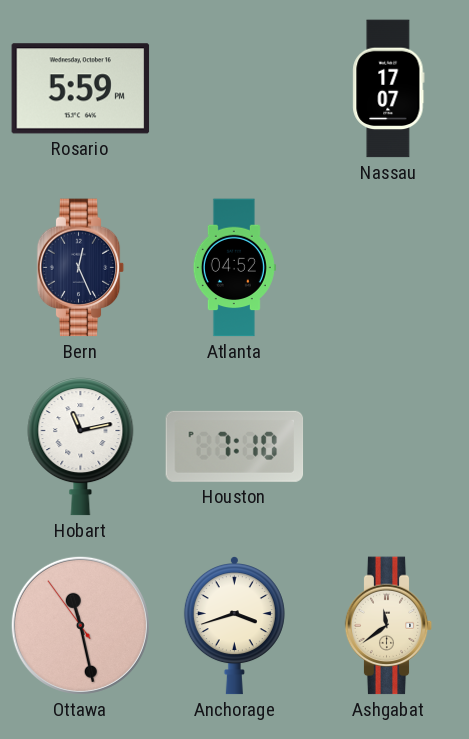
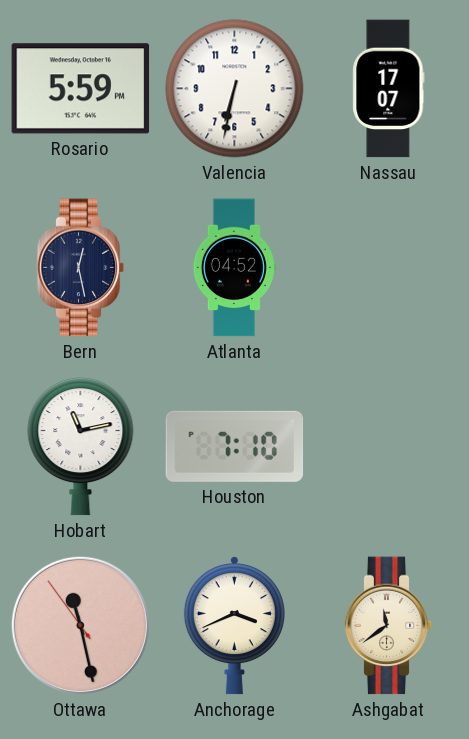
Valencia: none -> 6:32 (235, 89)
Bern: 12:26 -> 12:28 (81, 268)
Anchorage: 3:42 -> 3:41 (234, 626)
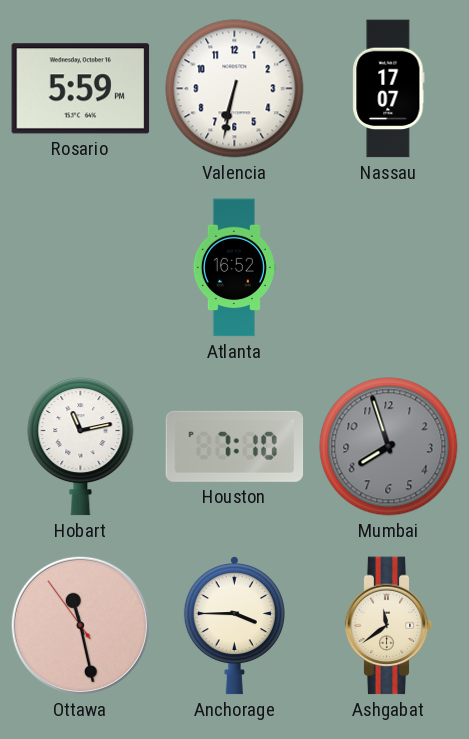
Bern: 12:28 -> none (81, 268)
Atlanta: 04:52 -> 16:52 (234, 268)
Mumbai: none -> 7:57 (389, 447)
Anchorage: 3:41 -> 3:45 (234, 626)
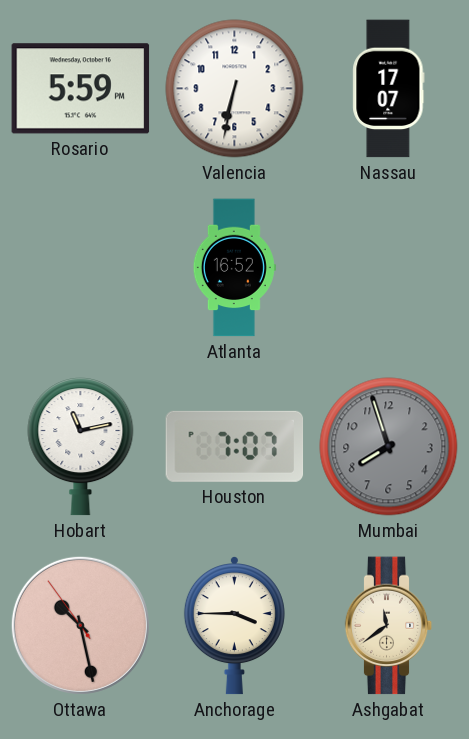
Houston: 7:10 -> 7:07 (235, 446)
Ottawa: 11:27 -> 10:27 (80, 625)
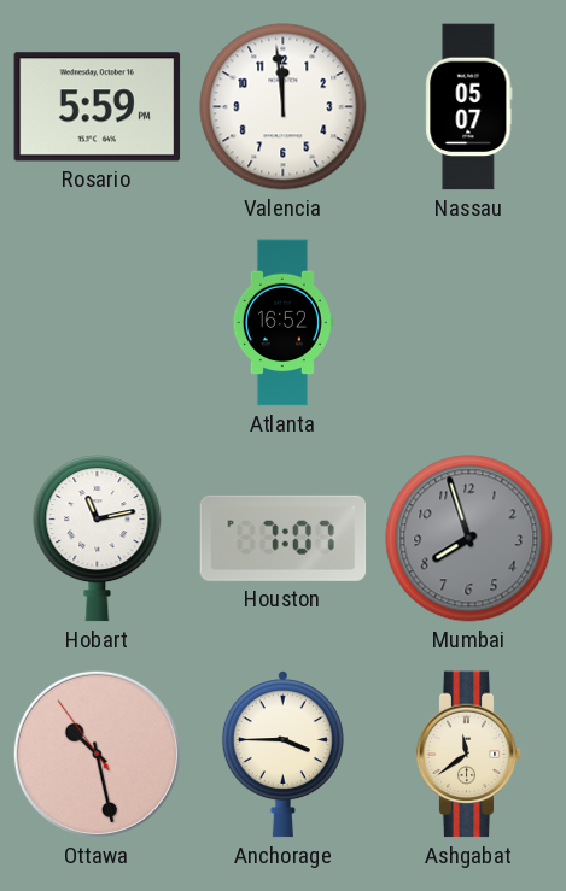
Valencia: 6:32 -> 11:59 (284, 107)
Nassau: 17:07 -> 05:07 (469, 107)
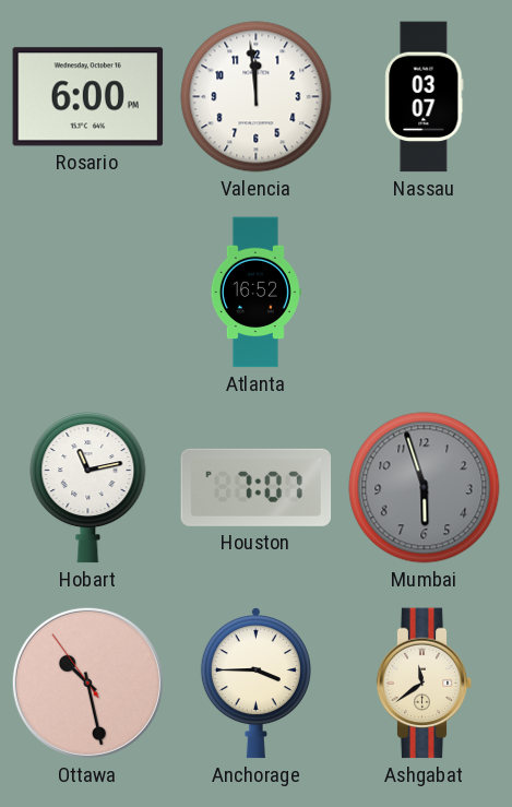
Rosario: 5:59 -> 6:00 (88, 97)
Nassau: 05:07 -> 03:07 (425, 97)
Mumbai: 7:57 -> 5:57 (425, 488)
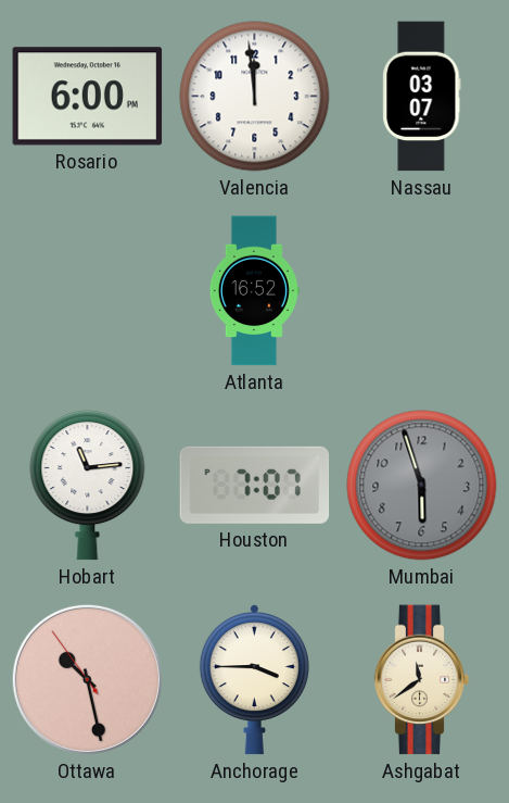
Hobart: 11:13 -> 11:14 (88, 486)
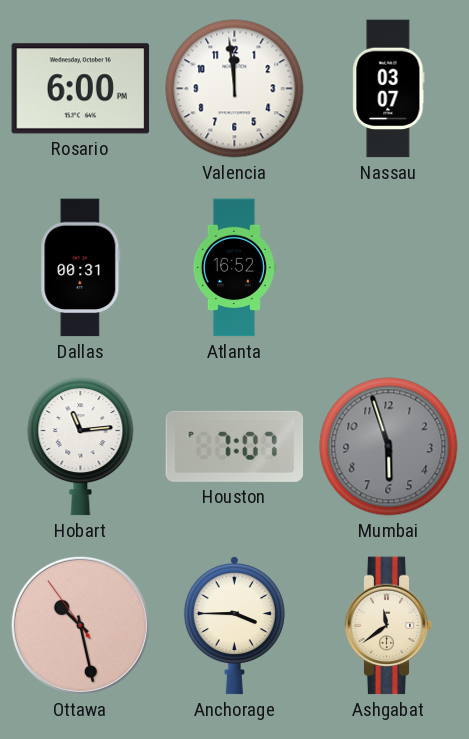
Dallas: none -> 00:31 (81, 268)
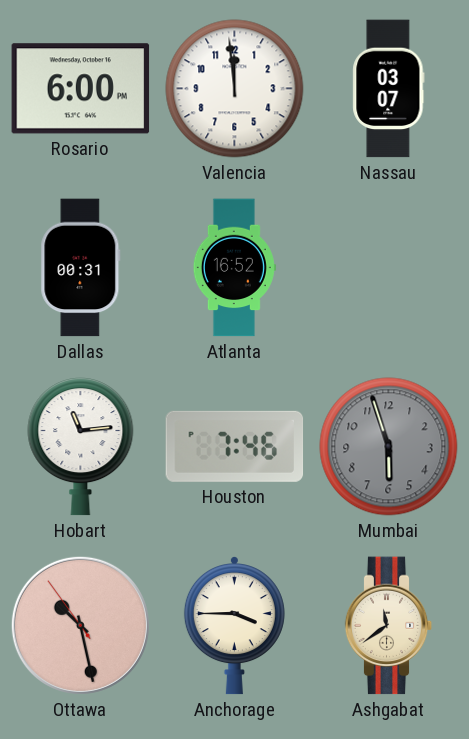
Houston: 7:07 -> 7:46 (235, 446)
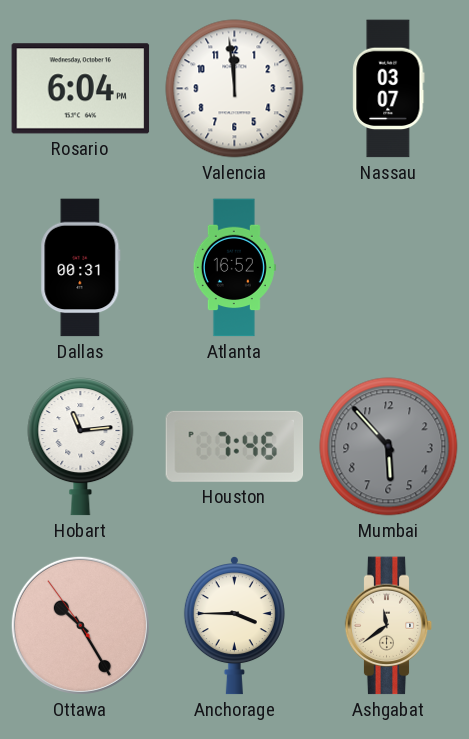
Rosario: 6:00 -> 6:04 (81, 89)
Mumbai: 5:57 -> 5:53 (389, 447)
Ottawa: 10:27 -> 10:24 (80, 625)
